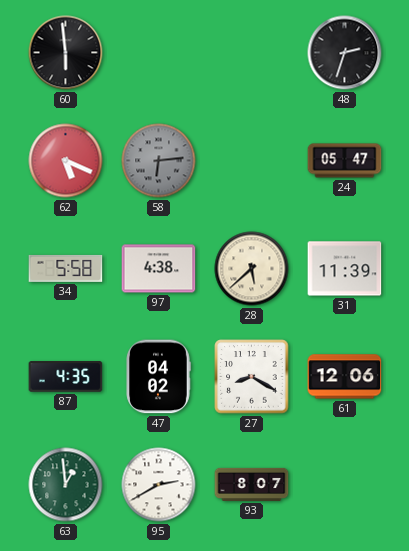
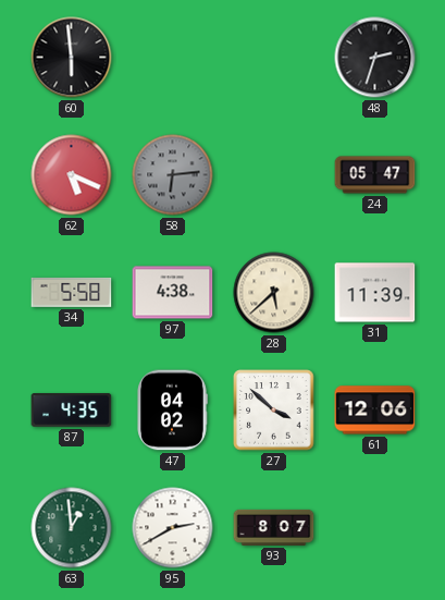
27: 8:20 -> 3:52 (274, 411)
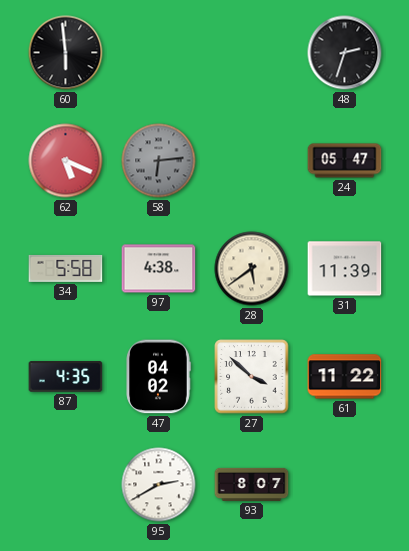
28: 5:38 -> 5:39 (252, 269)
61: 12:06 -> 11:22 (345, 377)
63: 12:59 -> none (72, 528)
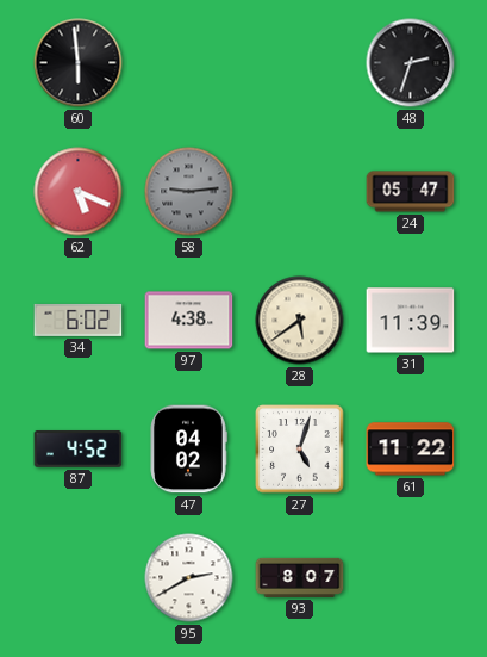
58: 6:14 -> 9:14 (189, 192)
34: 5:58 -> 6:02 (79, 320)
87: 4:35 -> 4:52 (79, 450)
27: 3:52 -> 5:03 (300, 450)
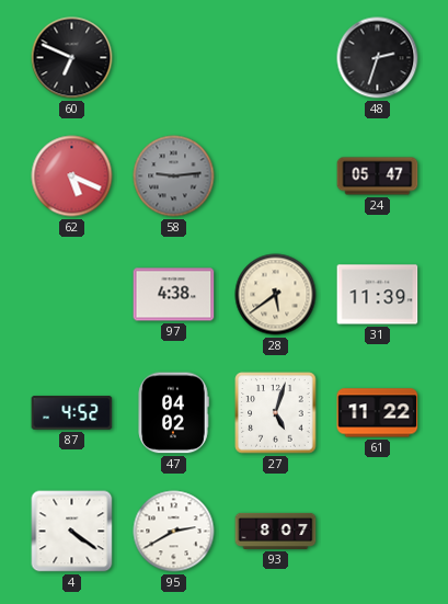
60: 5:59 -> 6:49 (72, 58)
34: 6:02 -> none (79, 320)
4: none -> 4:21 (72, 532)
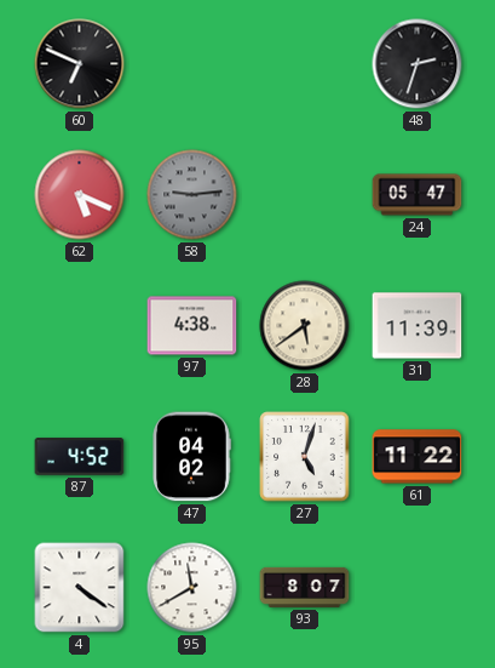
95: 2:40 -> 11:40 (192, 588)
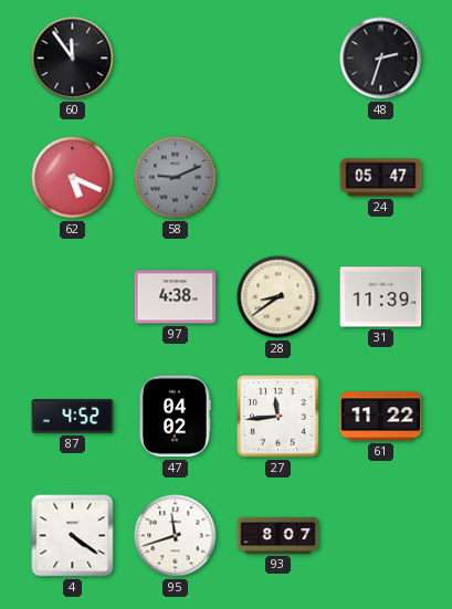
60: 6:49 -> 11:54 (73, 59)
58: 9:14 -> 9:11 (176, 178)
28: 5:39 -> 8:39 (278, 297)
27: 5:03 -> 11:44 (278, 417)
95: 11:40 -> 11:42 (176, 536)
